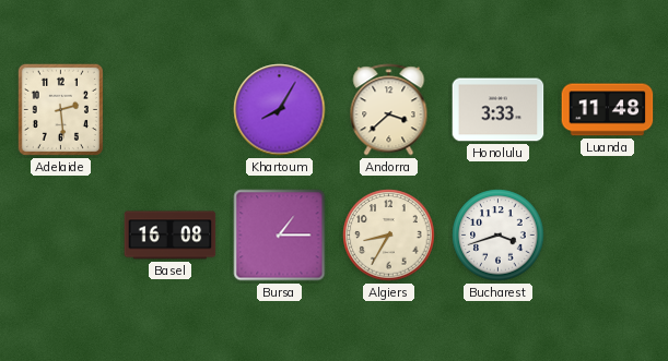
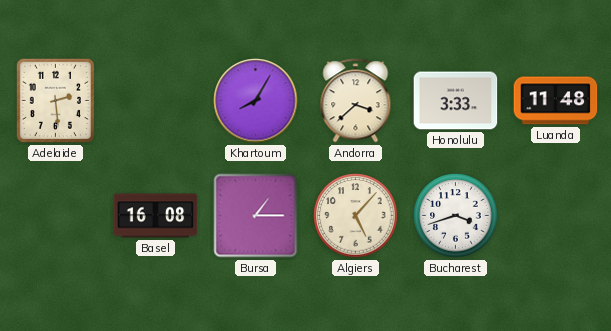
Algiers: 8:35 -> 5:07 (356, 216)
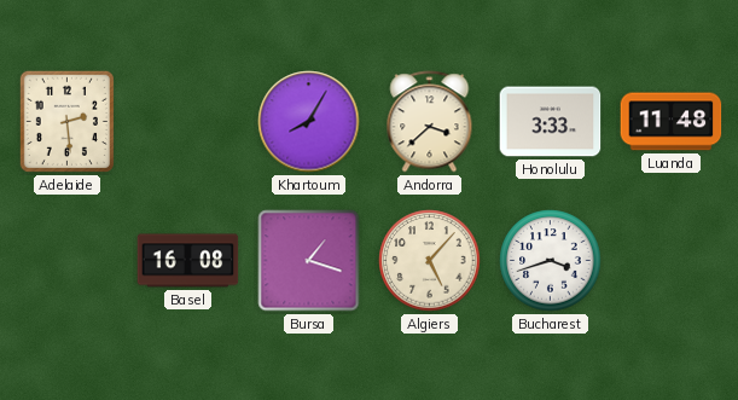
Bursa: 1:15 -> 1:18 (309, 261)
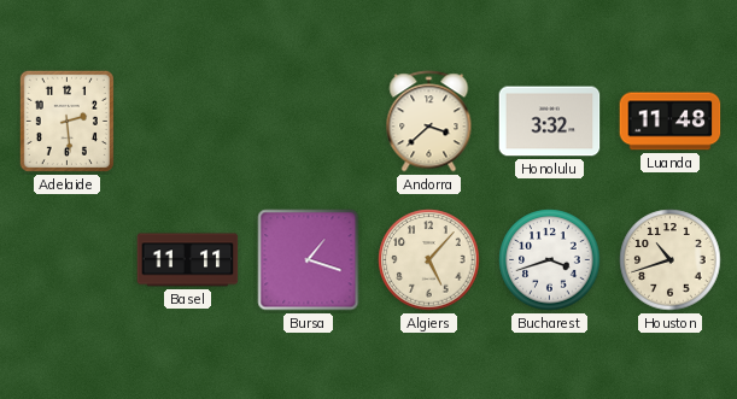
Khartoum: 8:05 -> none (309, 122)
Honolulu: 3:33 -> 3:32 (550, 122)
Basel: 16:08 -> 11:11 (188, 260)
Houston: none -> 10:42 (671, 260)
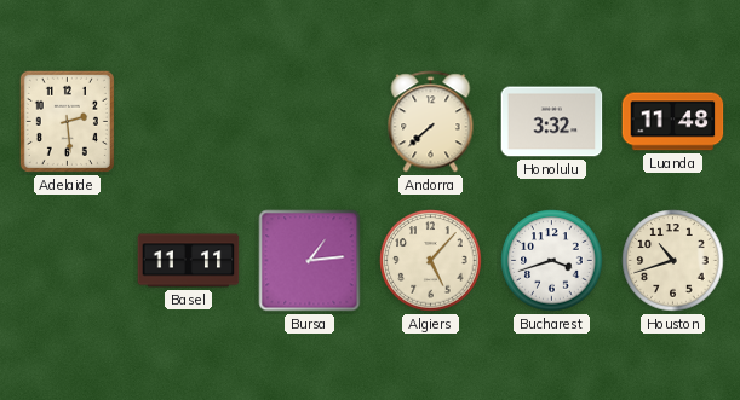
Andorra: 3:38 -> 7:38 (431, 122)
Bursa: 1:18 -> 1:14 (310, 261)
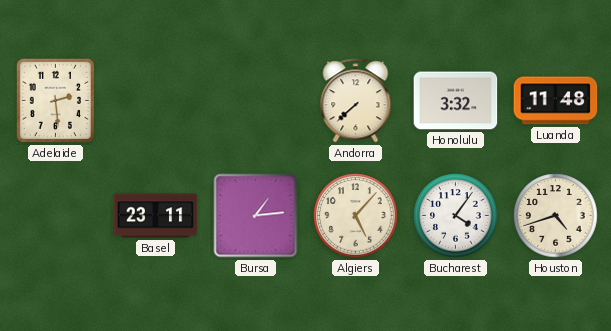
Basel: 11:11 -> 23:11 (156, 216)
Bucharest: 3:42 -> 4:06 (456, 216)
Houston: 10:42 -> 4:42 (556, 216)
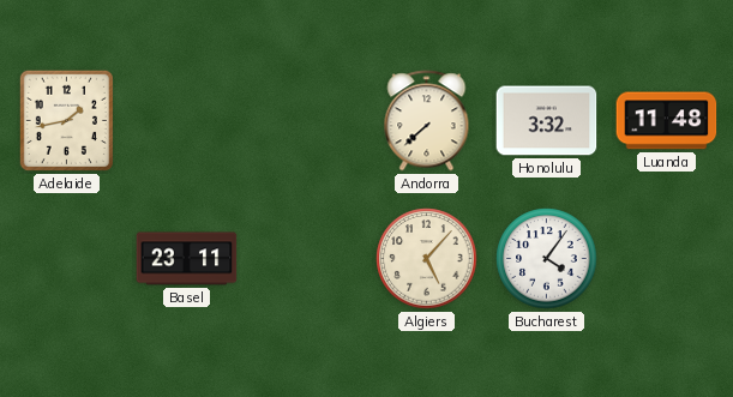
Adelaide: 2:29 -> 1:43 (66, 120)
Bursa: 1:14 -> none (256, 216)
Houston: 4:42 -> none (556, 216)
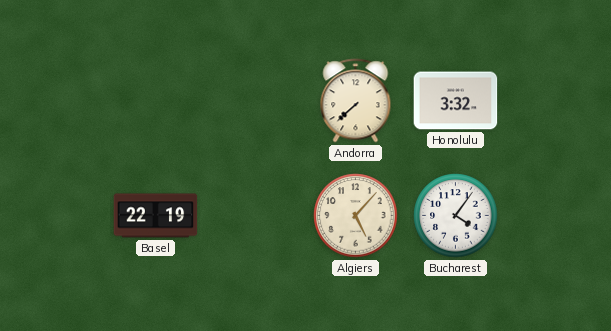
Adelaide: 1:43 -> none (66, 120)
Luanda: 11:48 -> none (667, 121)
Basel: 23:11 -> 22:19 (156, 216)
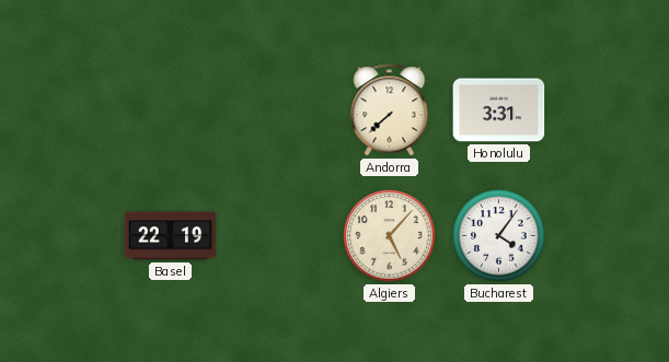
Honolulu: 3:32 -> 3:31 (499, 110)
